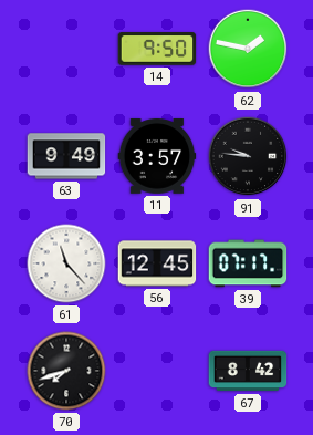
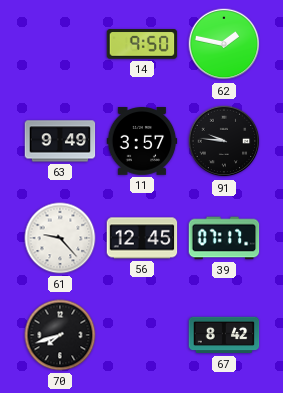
61: 11:23 -> 9:23 (60, 238)
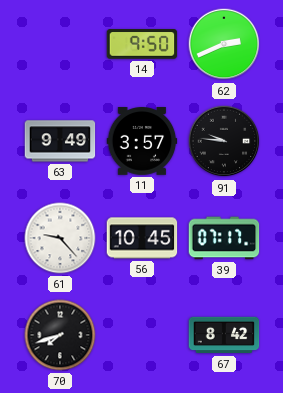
62: 1:47 -> 2:41 (224, 44)
56: 12:45 -> 10:45 (142, 238)
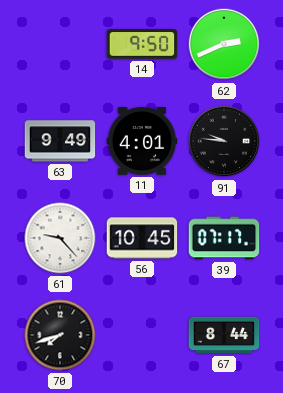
11: 3:57 -> 4:01 (142, 141)
67: 8:42 -> 8:44 (224, 335)
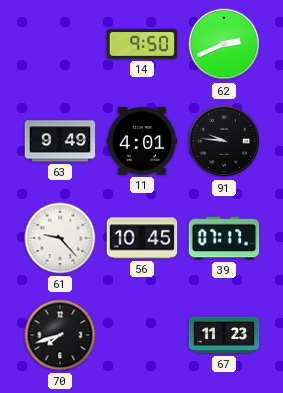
67: 8:44 -> 11:23 (224, 335)
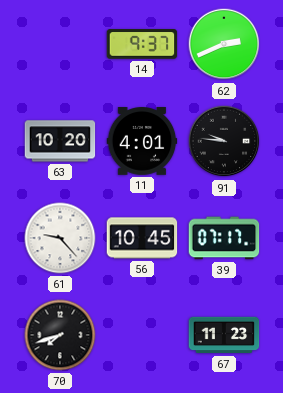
14: 9:50 -> 9:37 (142, 44)
63: 9:49 -> 10:20 (60, 141)
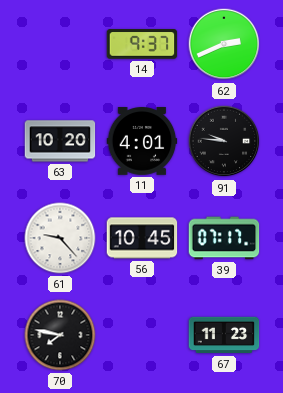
70: 7:42 -> 7:47 (60, 335)
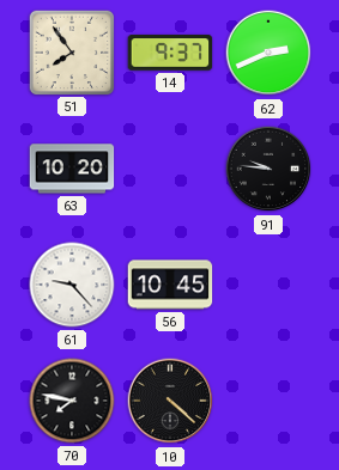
51: none -> 7:54 (71, 51)
11: 4:01 -> none (142, 141)
39: 07:17 -> none (224, 238)
10: none -> 4:22 (170, 401)
67: 11:23 -> none (224, 335)
